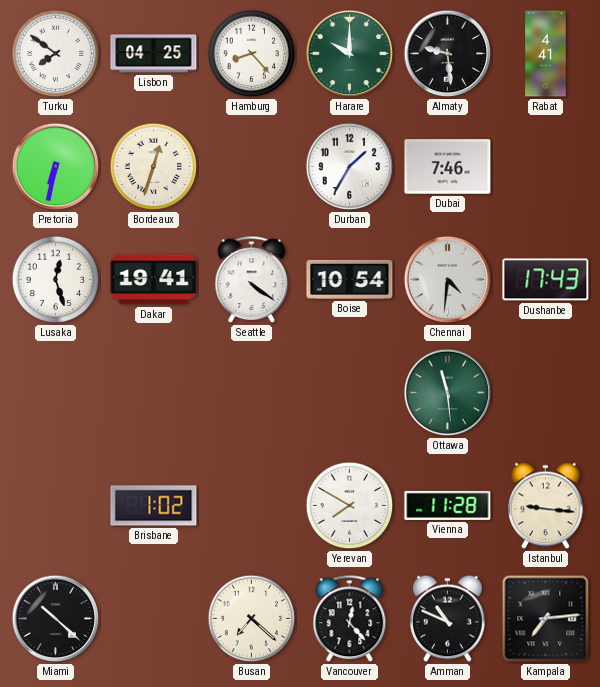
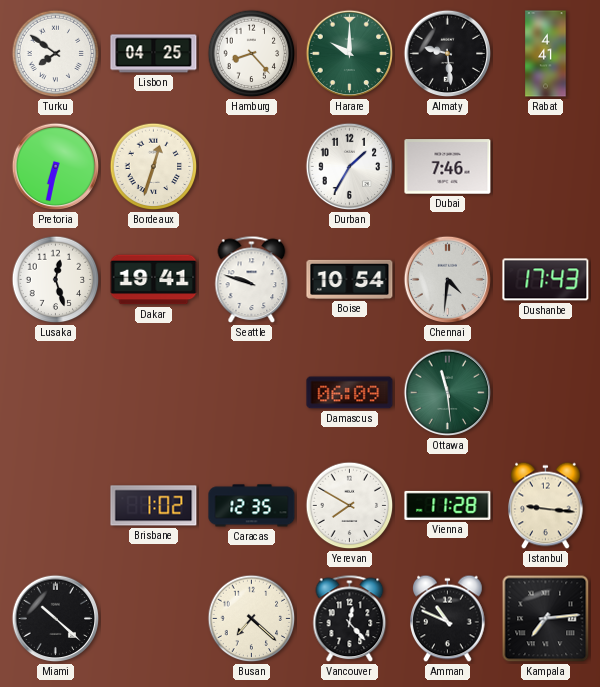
Seattle: 4:21 -> 9:48 (252, 280)
Damascus: none -> 06:09 (350, 393)
Caracas: none -> 12:35 (252, 506)
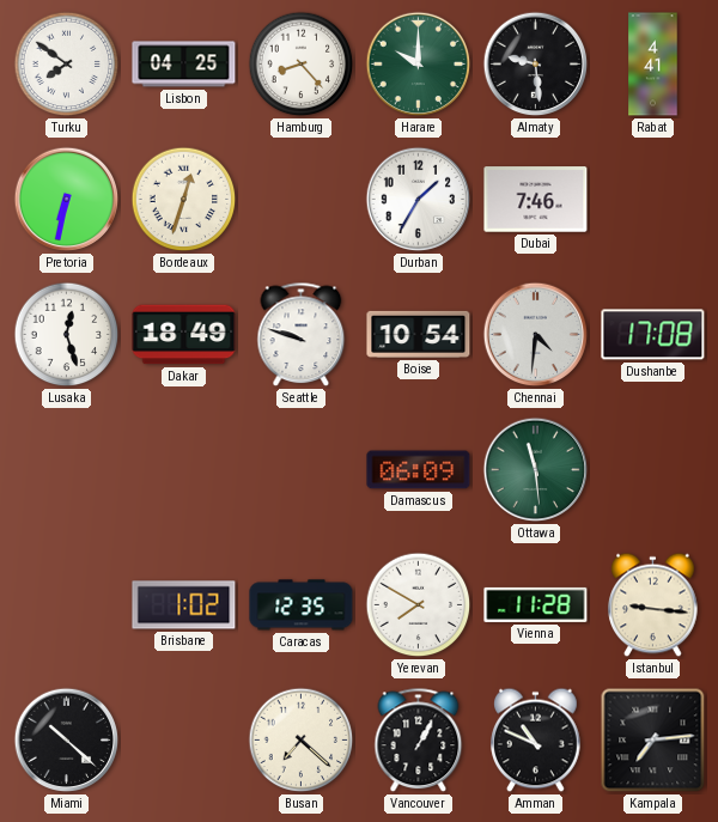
Dakar: 19:41 -> 18:49 (184, 335)
Dushanbe: 17:43 -> 17:08 (653, 335)
Vancouver: 12:23 -> 1:05 (419, 741)
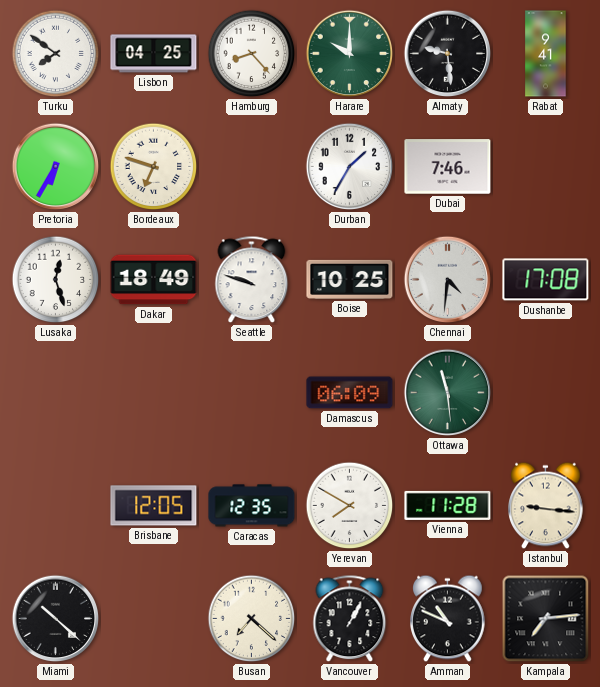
Rabat: 4:41 -> 9:41 (546, 54)
Pretoria: 6:32 -> 6:35 (56, 167)
Bordeaux: 12:33 -> 6:48 (154, 167)
Boise: 10:54 -> 10:25 (350, 279)
Brisbane: 1:02 -> 12:05 (154, 506)
